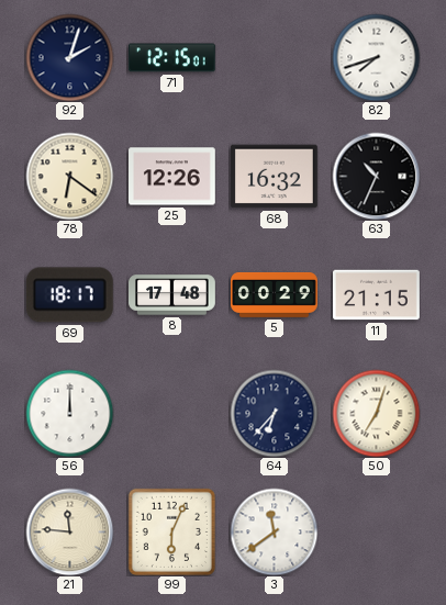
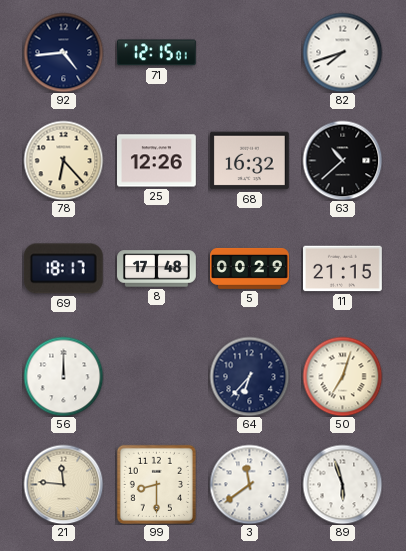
92: 2:03 -> 4:44 (63, 52)
78: 6:21 -> 6:23 (63, 160)
63: 10:34 -> 10:38 (342, 160)
99: 6:04 -> 8:30 (156, 484)
89: none -> 5:57 (342, 484)
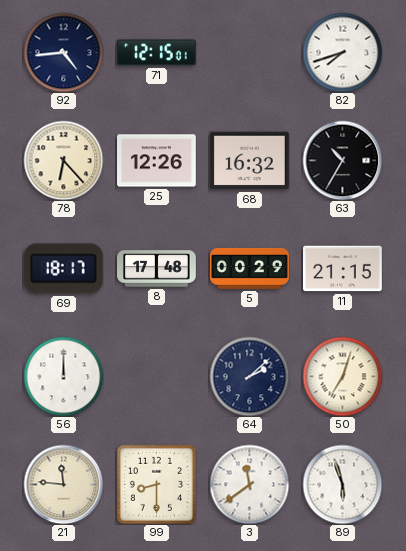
63: 10:38 -> 10:35 (342, 160)
64: 6:37 -> 2:08 (249, 376)
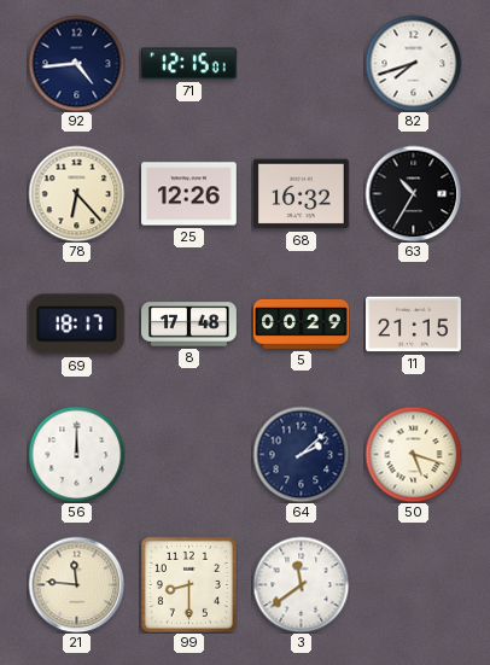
50: 7:03 -> 5:18 (413, 454)
89: 5:57 -> none (342, 484)
